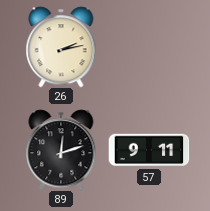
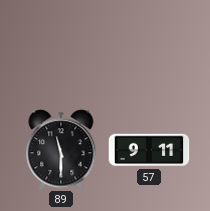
26: 2:13 -> none (61, 47)
89: 12:12 -> 11:30 (61, 150)
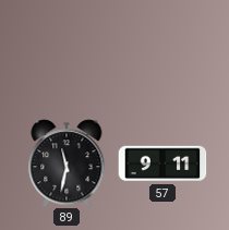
89: 11:30 -> 11:32 (67, 164)
